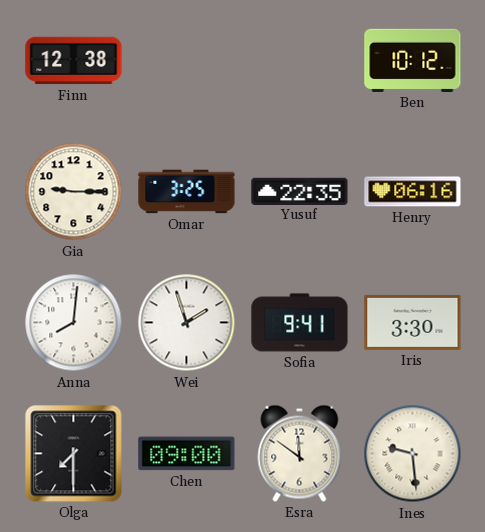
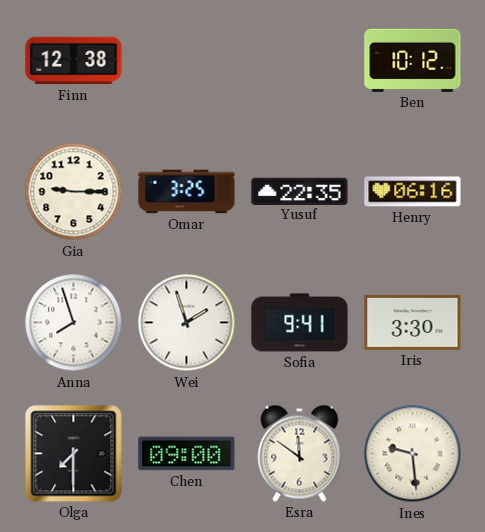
Anna: 8:01 -> 7:57 (74, 323)
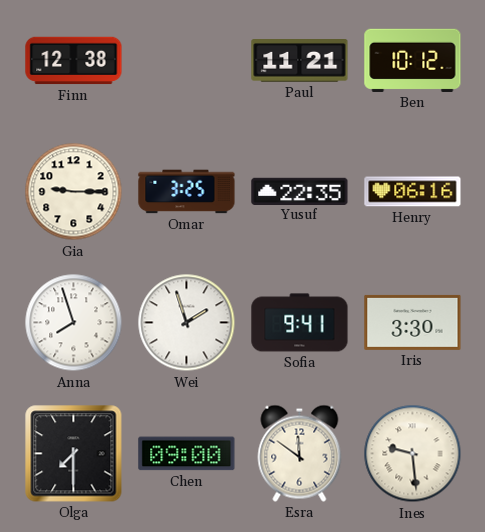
Paul: none -> 11:21 (300, 61)
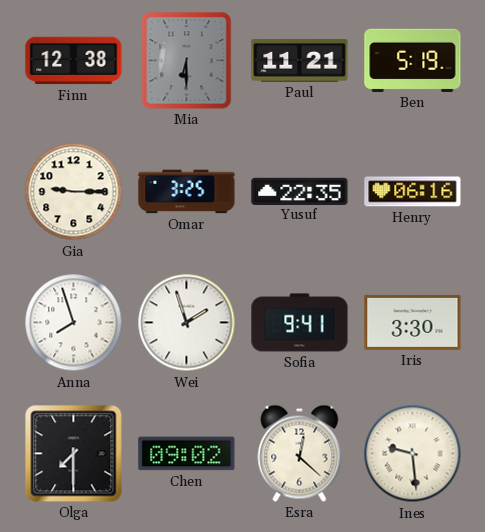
Mia: none -> 6:30 (187, 61)
Ben: 10:12 -> 5:19 (413, 60)
Chen: 09:00 -> 09:02 (187, 454)
Esra: 11:51 -> 12:22 (300, 453)
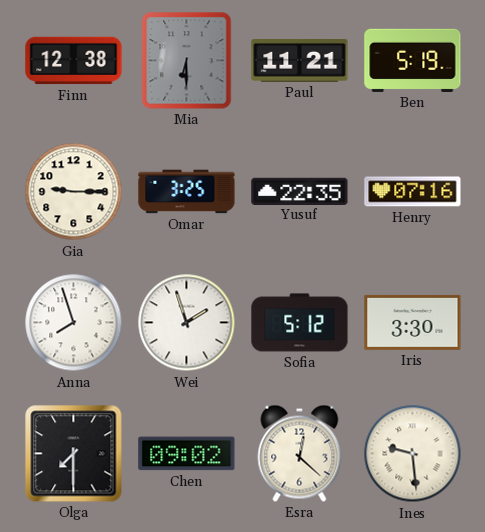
Henry: 06:16 -> 07:16 (413, 192)
Sofia: 9:41 -> 5:12 (300, 323)
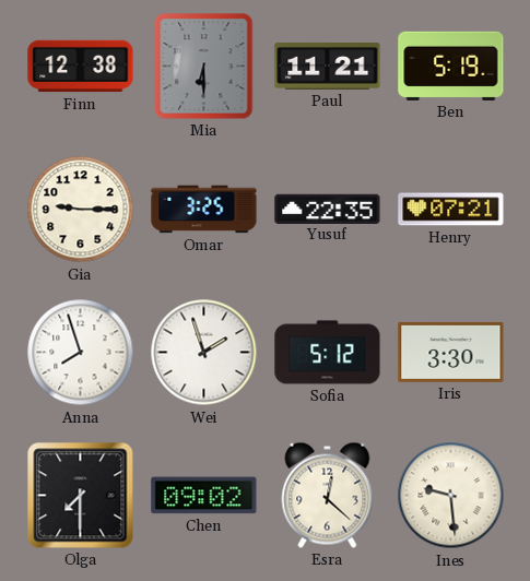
Henry: 07:16 -> 07:21 (451, 210)
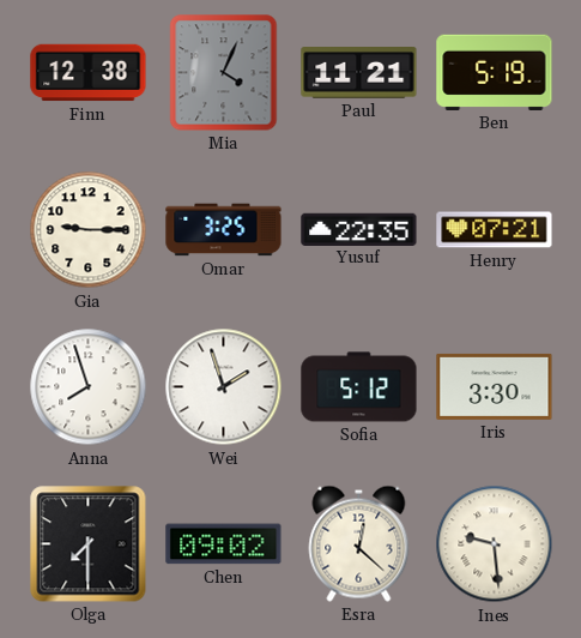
Mia: 6:30 -> 4:04 (224, 73)
